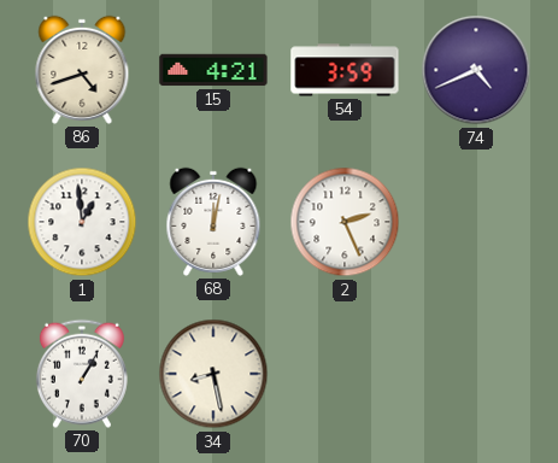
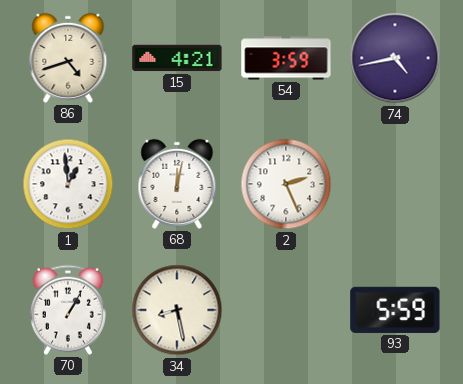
74: 4:41 -> 4:43 (395, 58)
93: none -> 5:59 (395, 310)
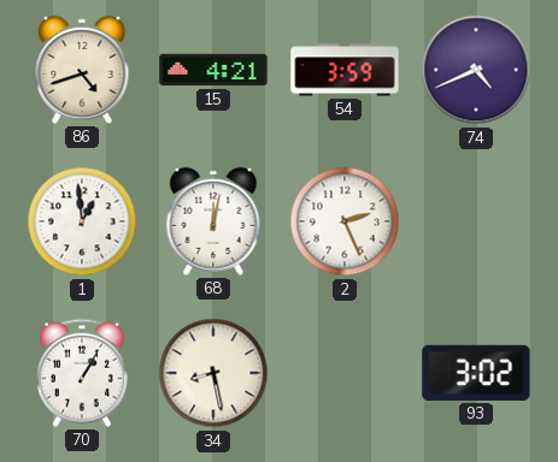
74: 4:43 -> 4:41 (476, 70)
93: 5:59 -> 3:02 (476, 373)
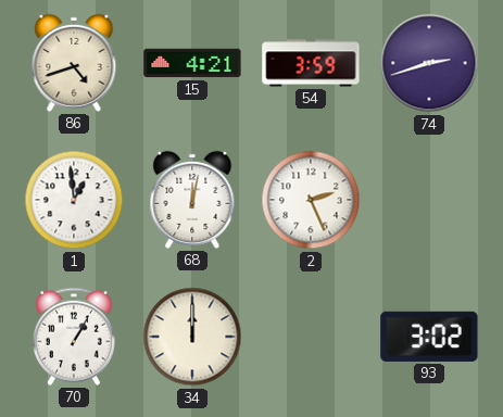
74: 4:41 -> 2:42 (429, 63)
34: 8:28 -> 12:00 (192, 337)
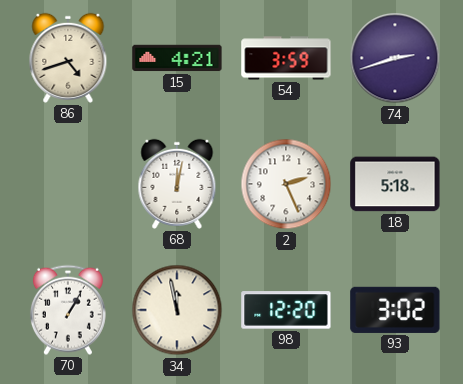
1: 12:59 -> none (74, 200)
18: none -> 5:18 (395, 184)
34: 12:00 -> 11:58 (177, 310)
98: none -> 12:20 (286, 310)
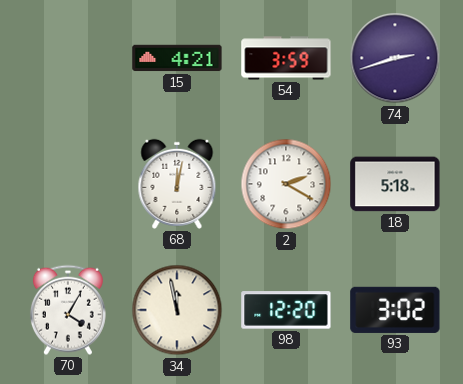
86: 4:42 -> none (68, 58)
2: 2:26 -> 2:20 (286, 184)
70: 1:05 -> 4:05 (68, 310)
